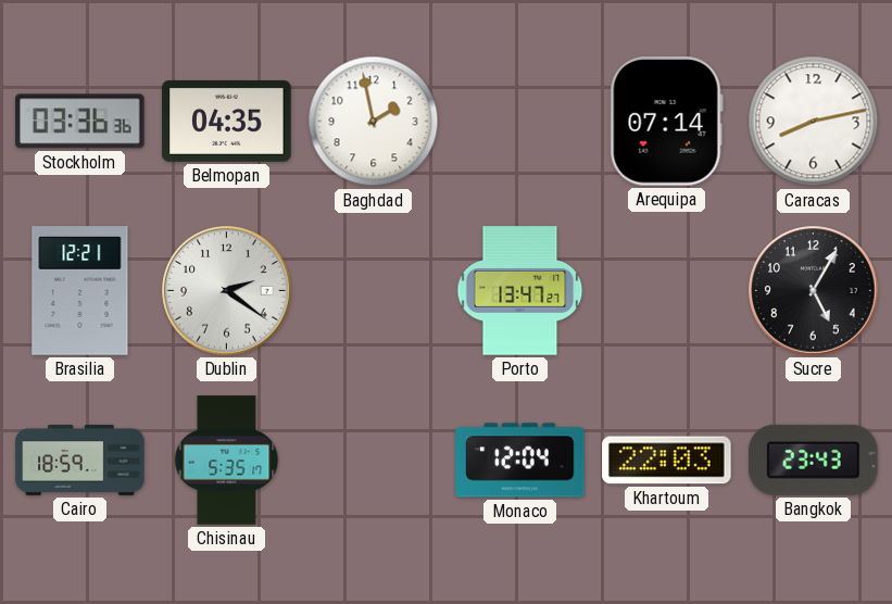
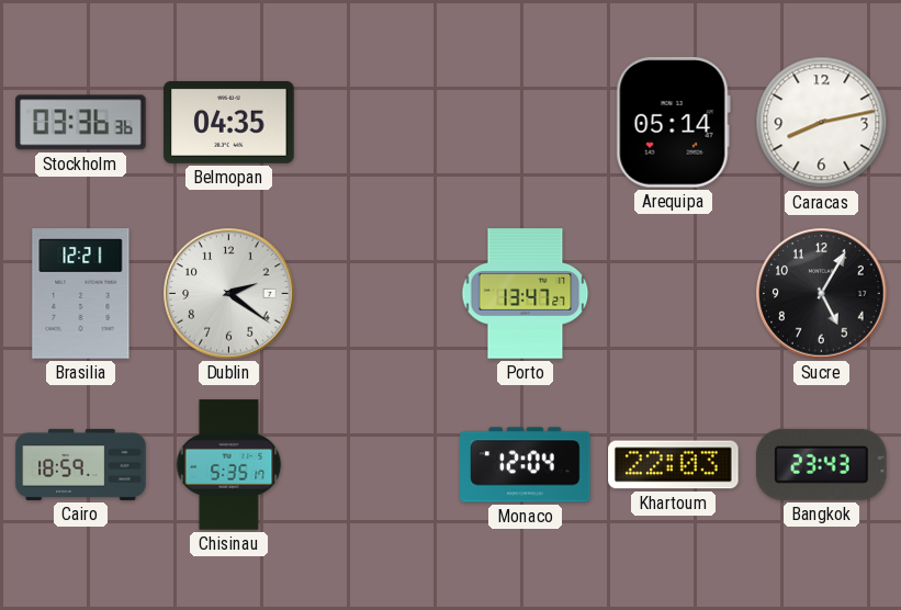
Baghdad: 1:58 -> none (374, 122)
Arequipa: 07:14 -> 05:14 (673, 123)
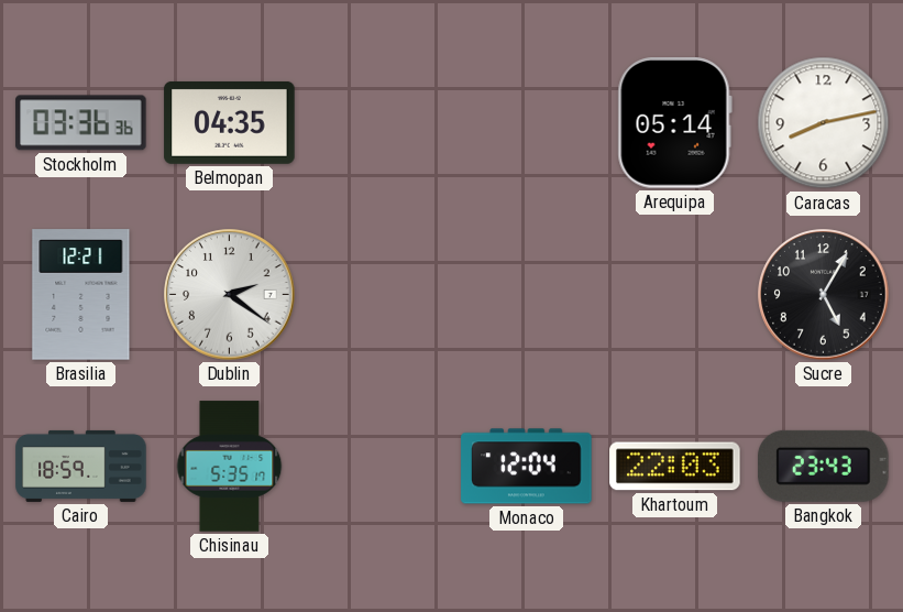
Porto: 13:47 -> none (526, 294)
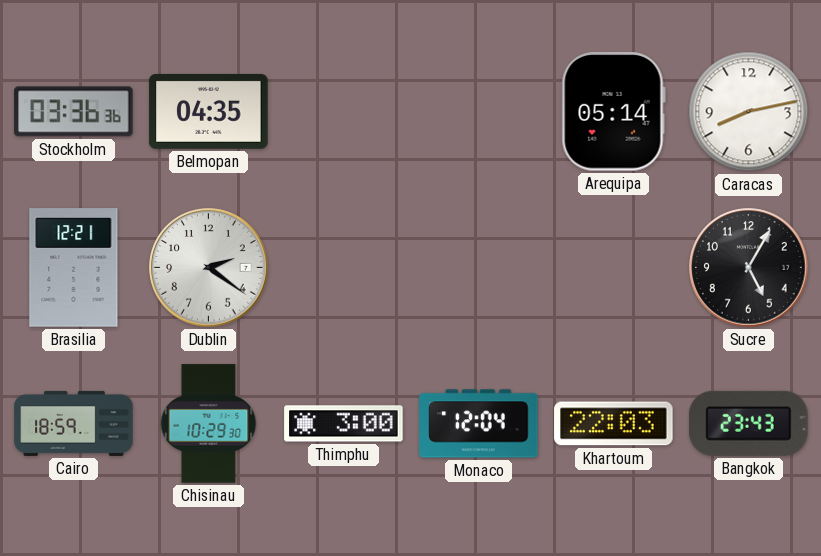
Chisinau: 5:35 -> 10:29 (209, 424)
Thimphu: none -> 3:00 (344, 424)
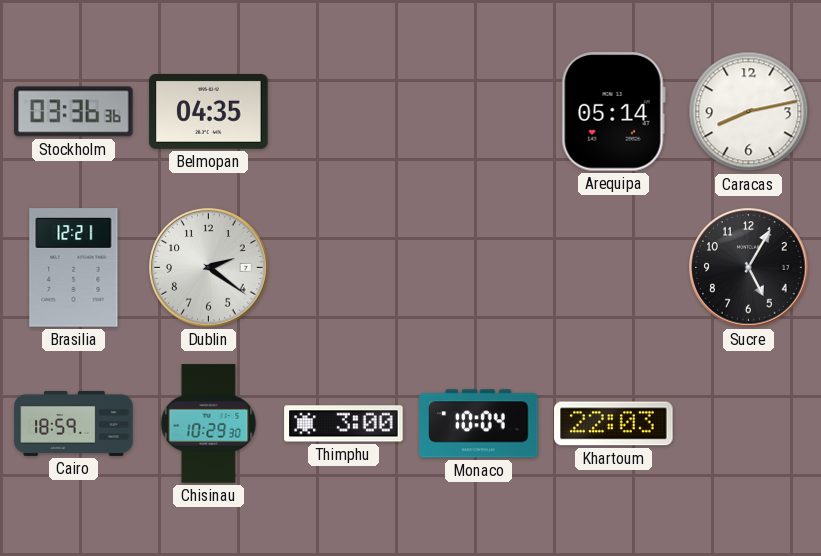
Monaco: 12:04 -> 10:04 (479, 424)
Bangkok: 23:43 -> none (749, 423)
